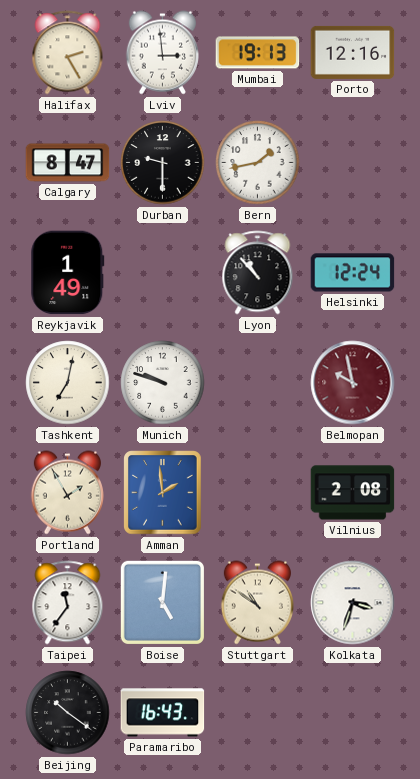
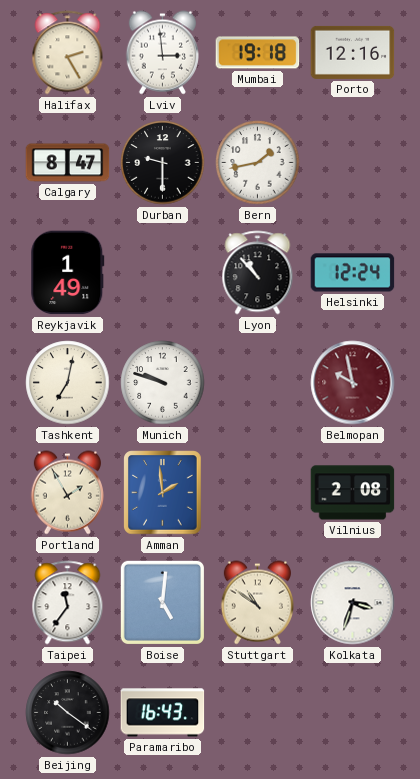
Mumbai: 19:13 -> 19:18 (258, 53)
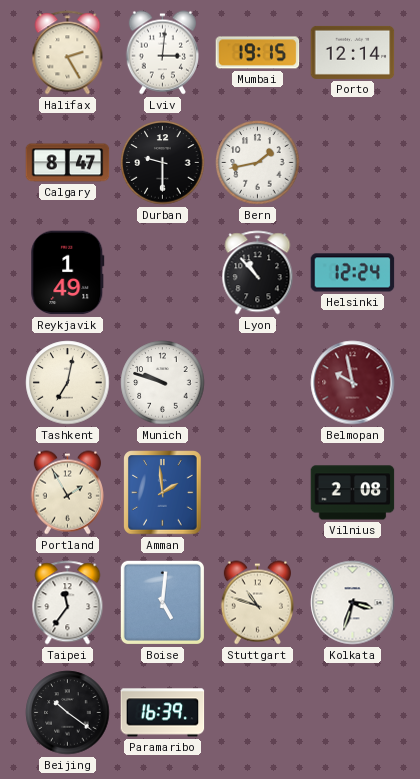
Lviv: 2:59 -> 3:01 (162, 53)
Mumbai: 19:18 -> 19:15 (258, 53)
Porto: 12:16 -> 12:14 (353, 52)
Stuttgart: 10:51 -> 10:48 (257, 603)
Paramaribo: 16:43 -> 16:39 (163, 713)
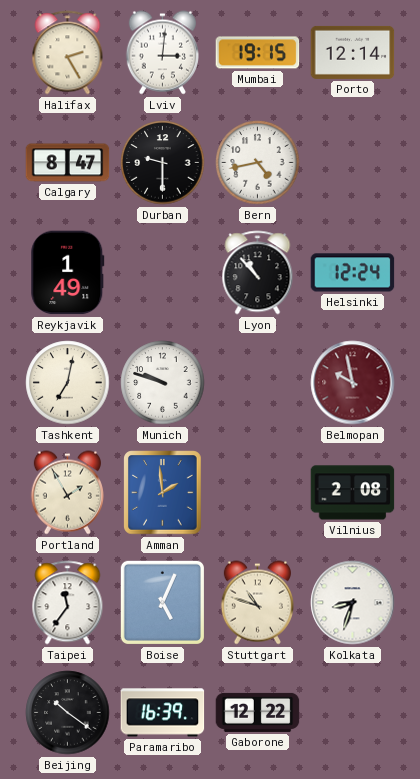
Bern: 1:43 -> 4:43 (258, 163)
Boise: 5:01 -> 5:04 (162, 602)
Kolkata: 3:33 -> 8:33 (353, 603)
Gaborone: none -> 12:22 (258, 712)
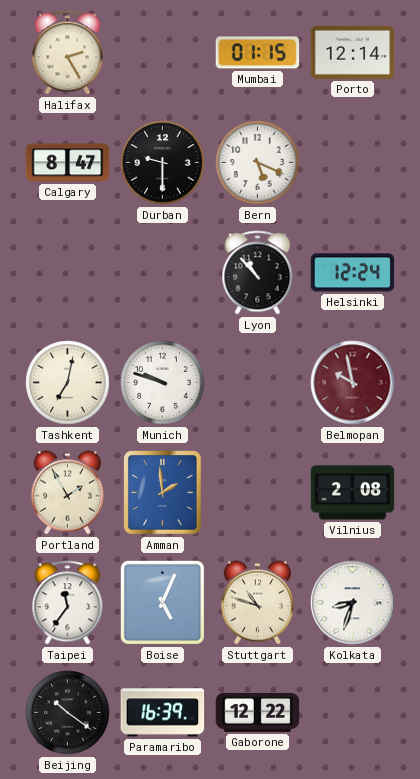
Lviv: 3:01 -> none (162, 53)
Mumbai: 19:15 -> 01:15 (258, 53)
Bern: 4:43 -> 5:19 (258, 163)
Reykjavik: 1:49 -> none (68, 273)
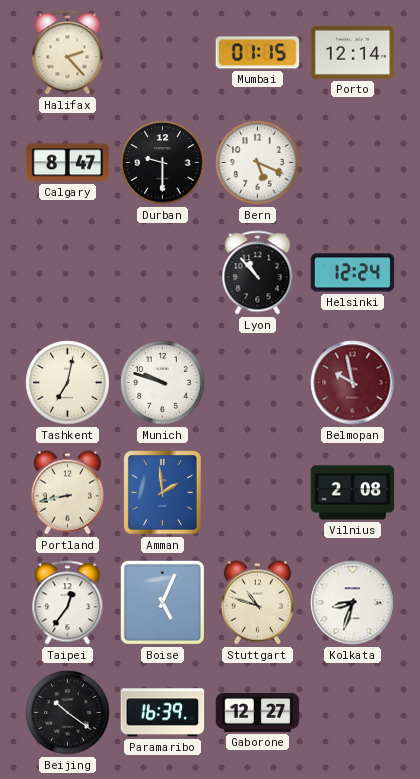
Halifax: 2:25 -> 2:23 (68, 53)
Portland: 1:55 -> 8:43 (67, 493)
Taipei: 11:36 -> 12:36 (68, 603)
Gaborone: 12:22 -> 12:27 (258, 712)
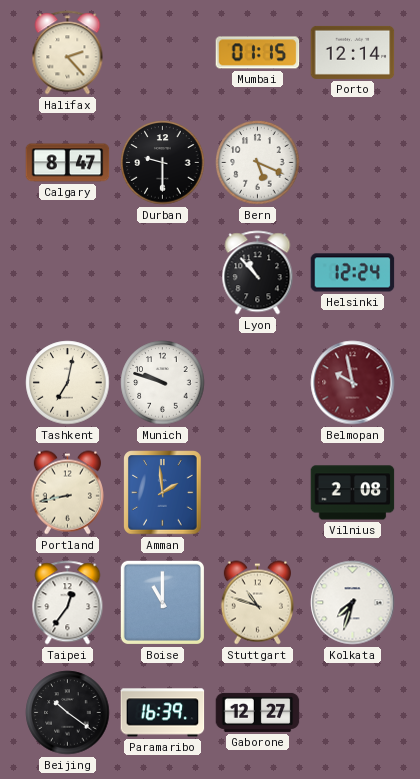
Boise: 5:04 -> 11:00 (162, 602)
Kolkata: 8:33 -> 7:33 (353, 603)
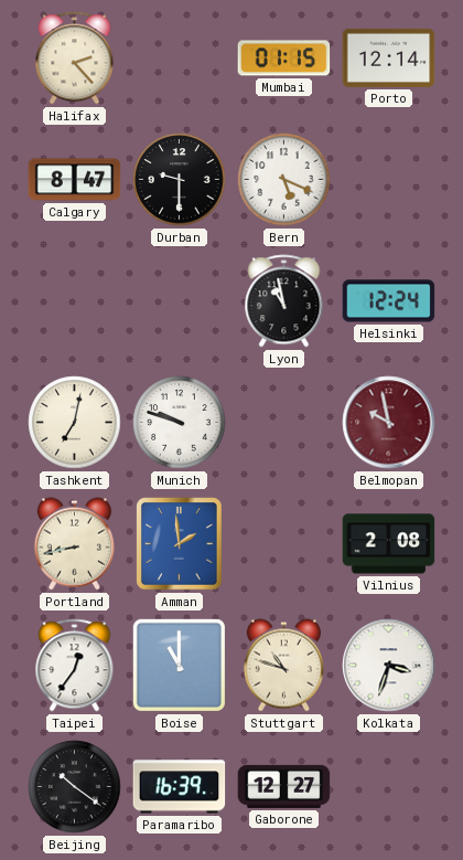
Lyon: 10:53 -> 10:58 (284, 301)
Kolkata: 7:33 -> 3:33 (389, 666)
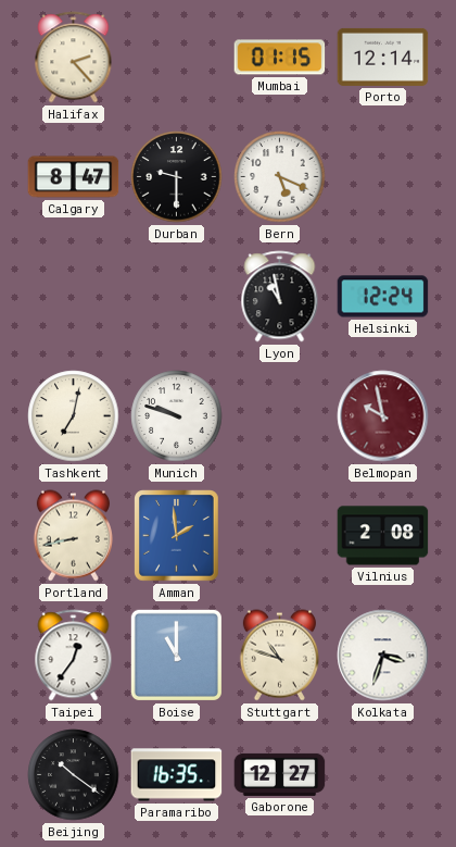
Paramaribo: 16:39 -> 16:35 (177, 775)
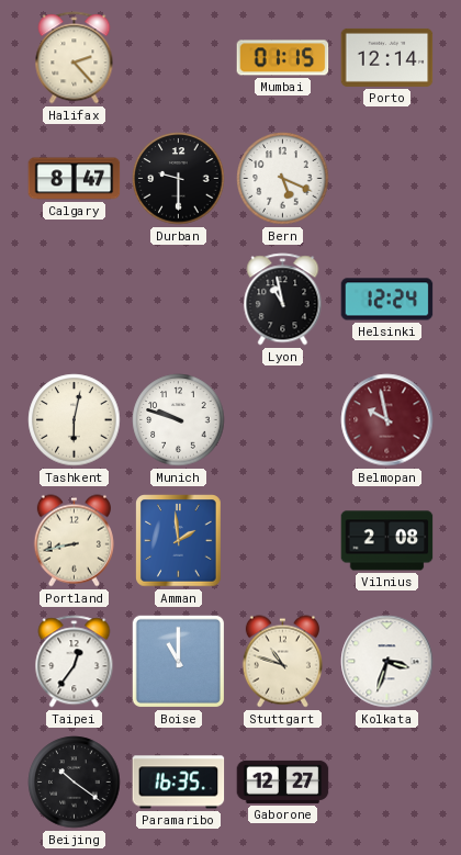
Tashkent: 7:02 -> 6:02 (75, 420)
